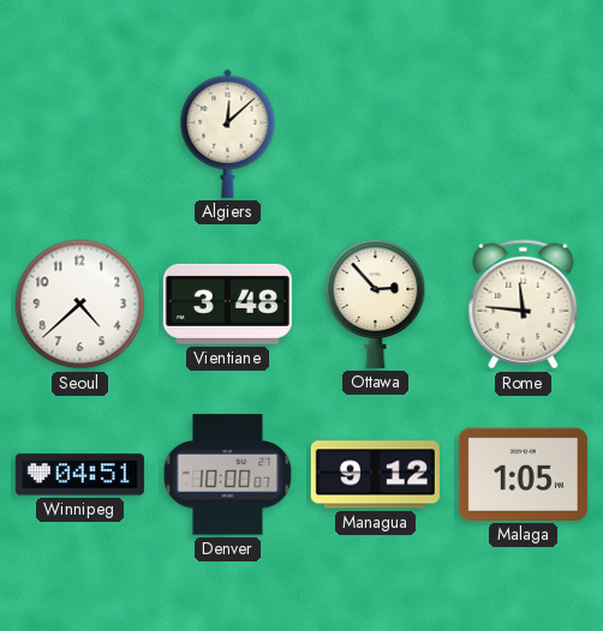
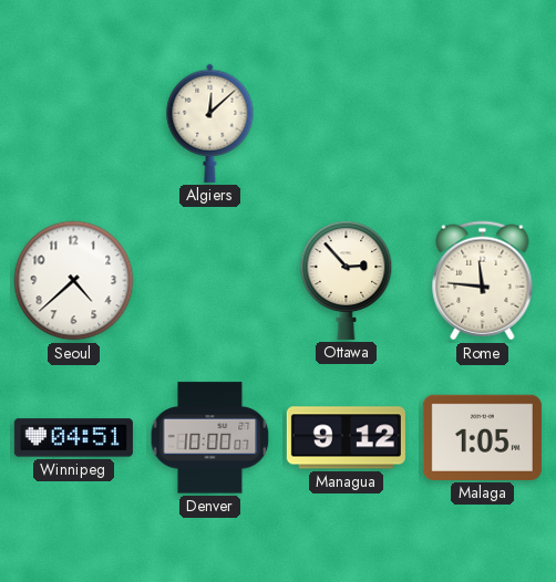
Vientiane: 3:48 -> none (227, 304)
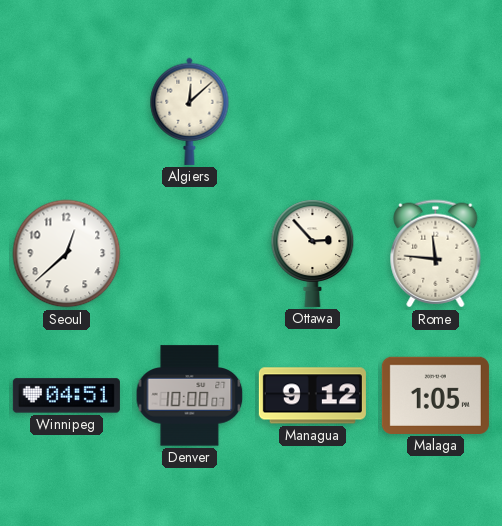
Seoul: 4:38 -> 12:38 (67, 254)
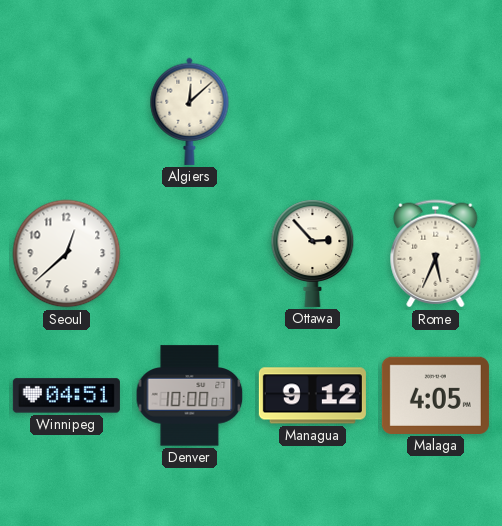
Rome: 11:46 -> 5:34 (436, 254)
Malaga: 1:05 -> 4:05 (435, 395)
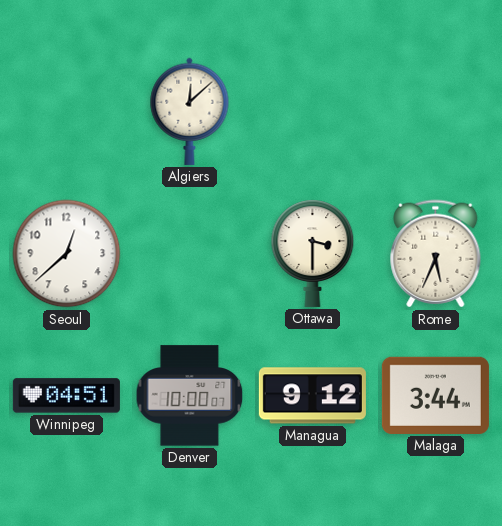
Ottawa: 2:53 -> 3:30 (313, 253)
Malaga: 4:05 -> 3:44 (435, 395)
